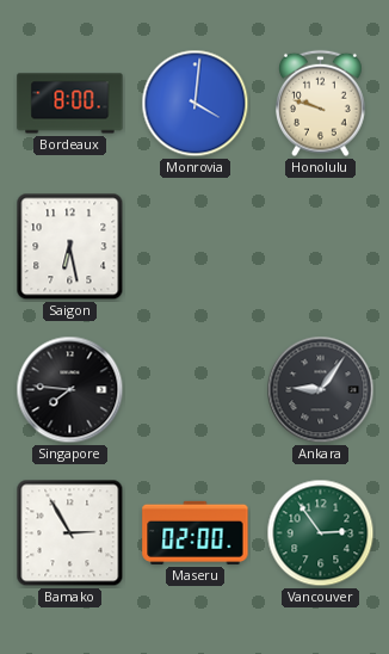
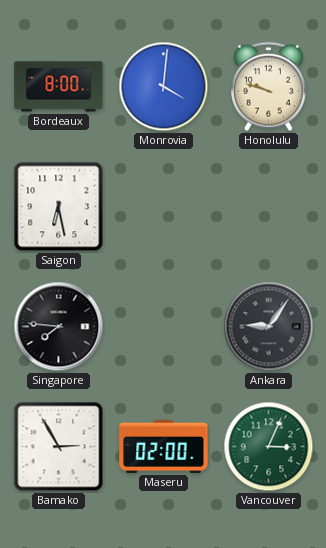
Vancouver: 2:54 -> 3:04 (269, 447)
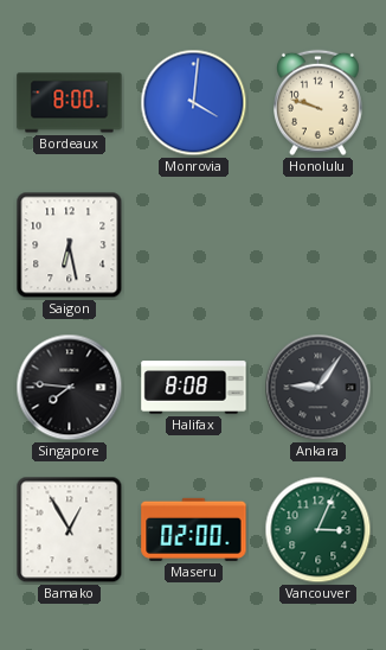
Halifax: none -> 8:08 (194, 388)
Bamako: 2:55 -> 12:55 (70, 530)
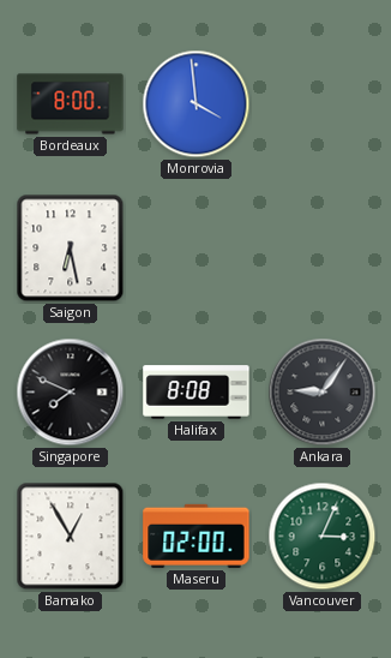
Monrovia: 4:01 -> 3:59 (197, 104)
Honolulu: 9:48 -> none (319, 103)
Singapore: 7:46 -> 7:49 (71, 393)
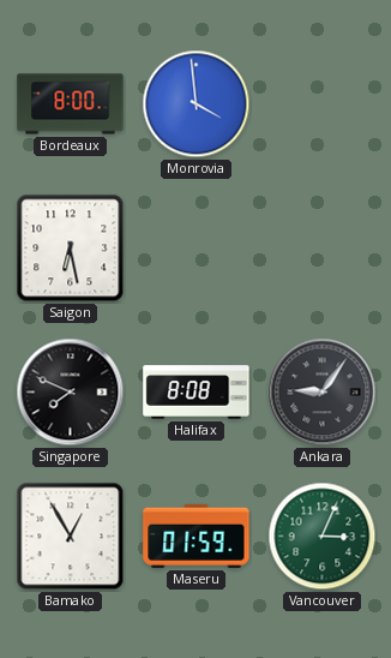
Maseru: 02:00 -> 01:59 (197, 536)
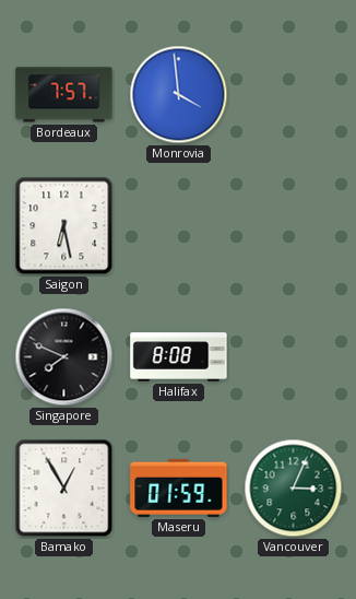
Bordeaux: 8:00 -> 7:57 (64, 95)
Ankara: 9:06 -> none (323, 393)
